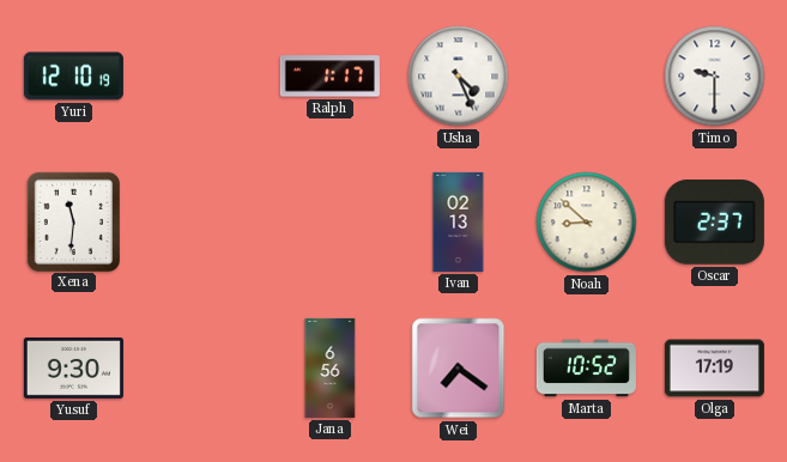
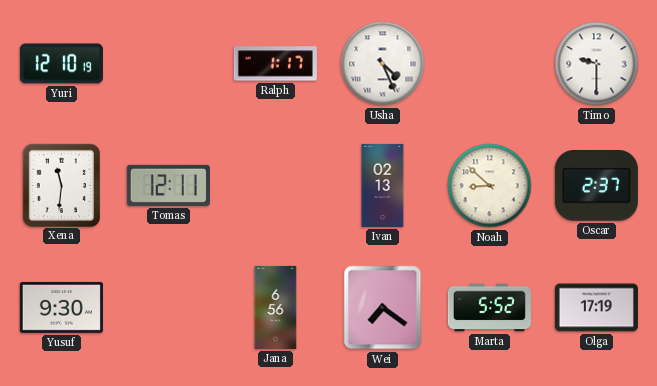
Tomas: none -> 12:11 (168, 185)
Marta: 10:52 -> 5:52 (489, 308)
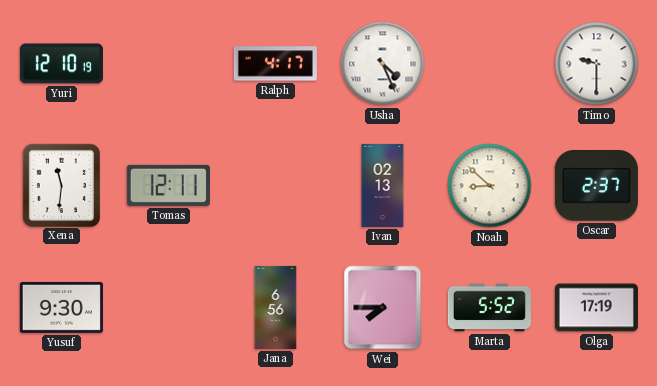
Ralph: 1:17 -> 4:17 (275, 64)
Wei: 7:21 -> 7:45 (383, 308)
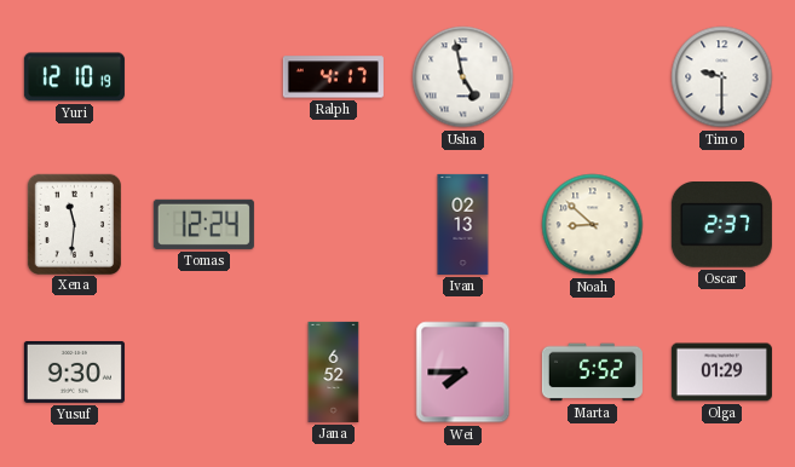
Usha: 4:26 -> 4:58 (463, 77)
Tomas: 12:11 -> 12:24 (203, 224)
Jana: 6:56 -> 6:52 (334, 371)
Olga: 17:19 -> 01:29 (721, 373)
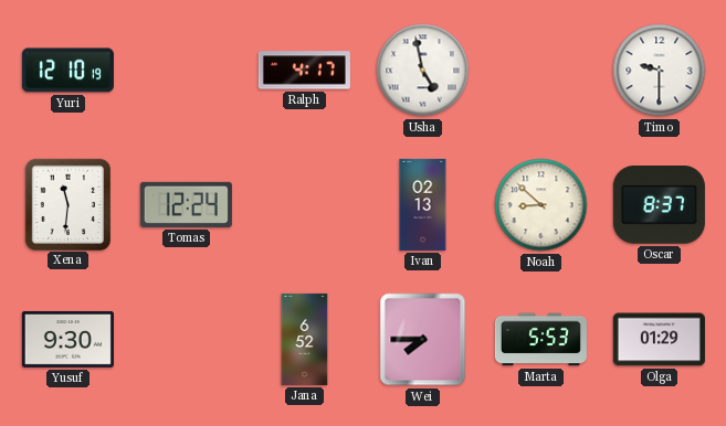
Oscar: 2:37 -> 8:37 (659, 205)
Marta: 5:52 -> 5:53 (540, 340)
